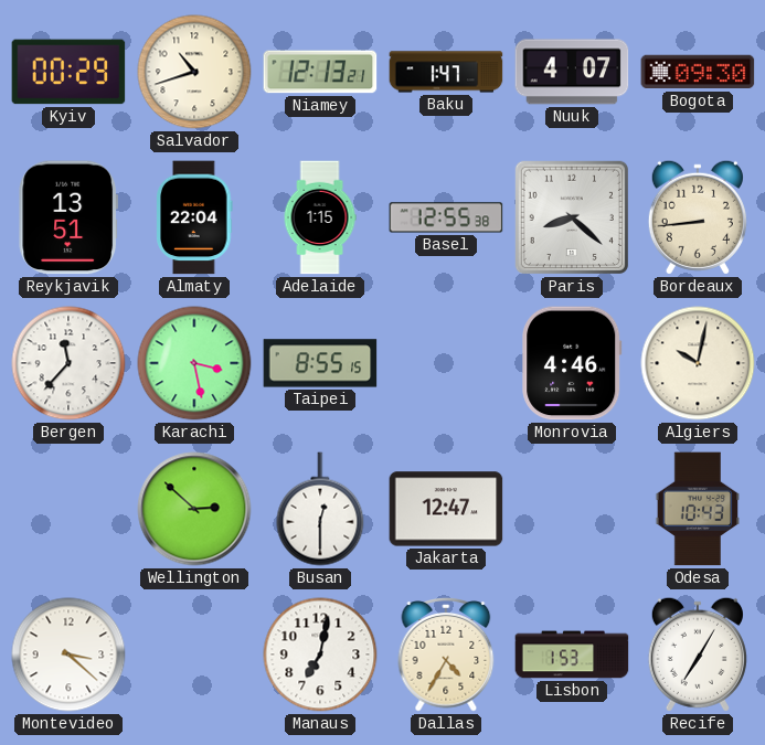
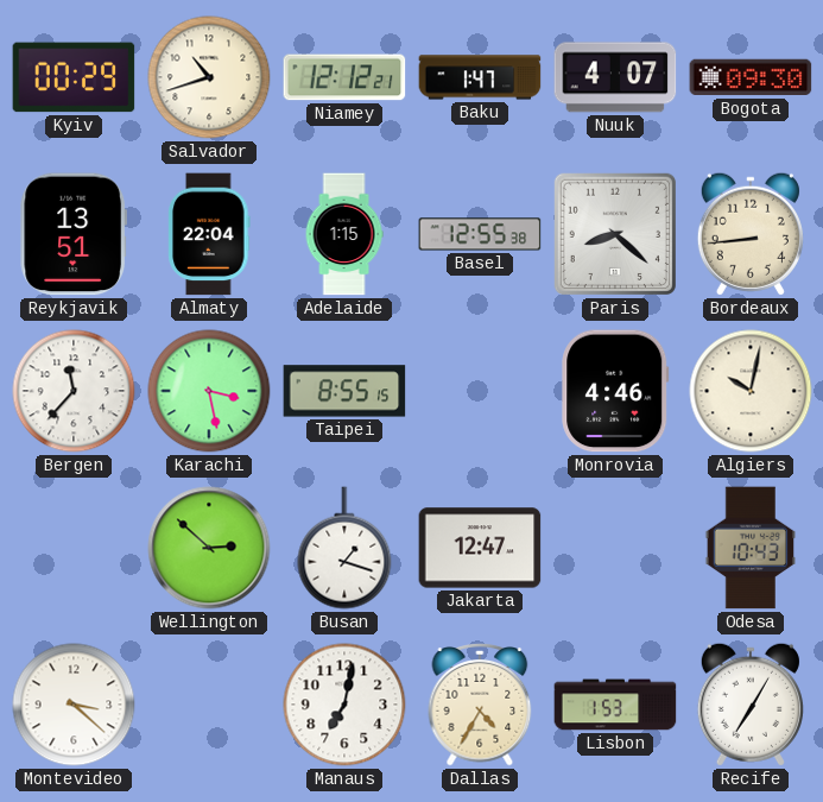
Niamey: 12:13 -> 12:12 (344, 77)
Busan: 12:30 -> 1:18 (344, 548)
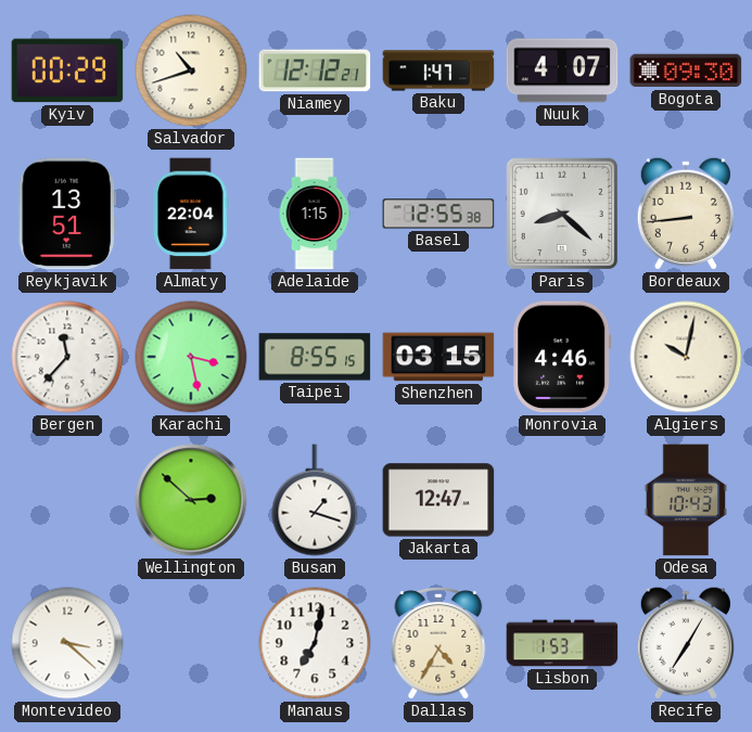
Shenzhen: none -> 03:15 (438, 357)
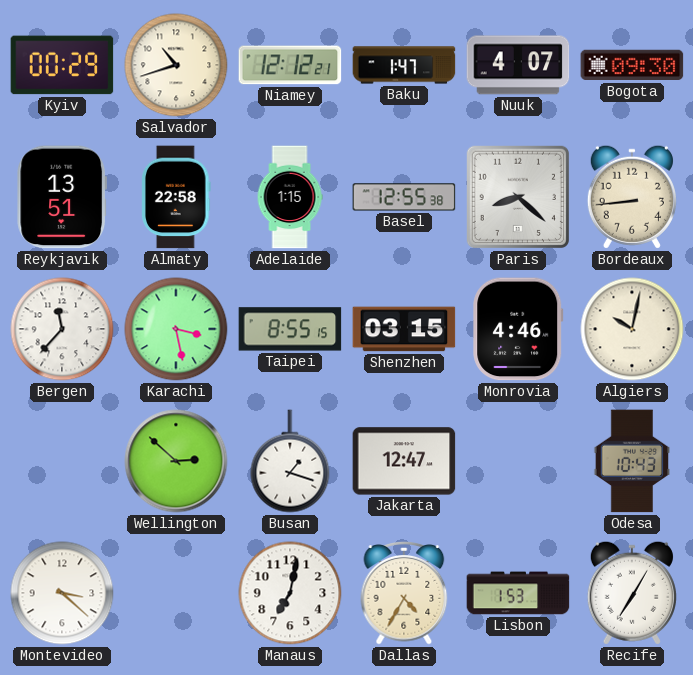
Almaty: 22:04 -> 22:58 (176, 197)
